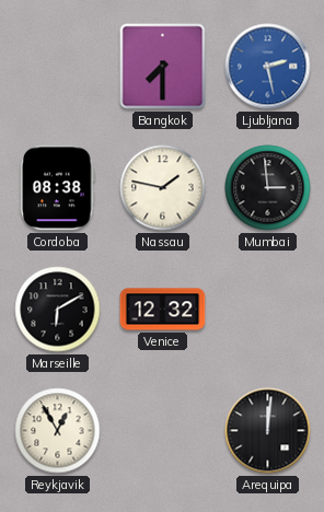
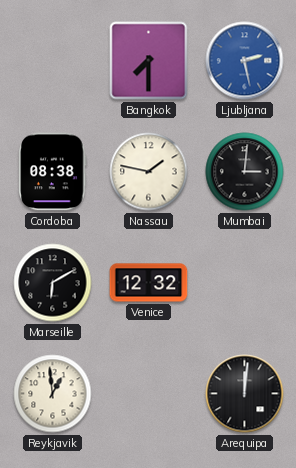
Mumbai: 2:59 -> 3:01 (245, 172)
Reykjavik: 12:55 -> 12:59 (53, 394)
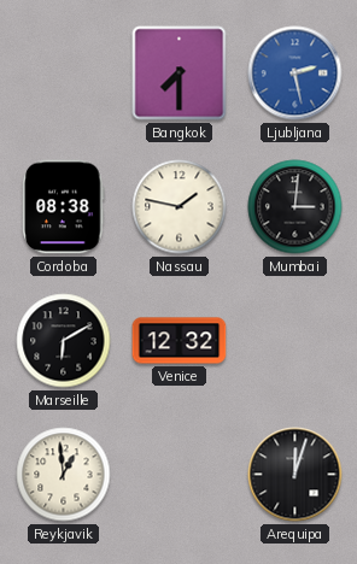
Arequipa: 12:01 -> 12:03 (295, 475)
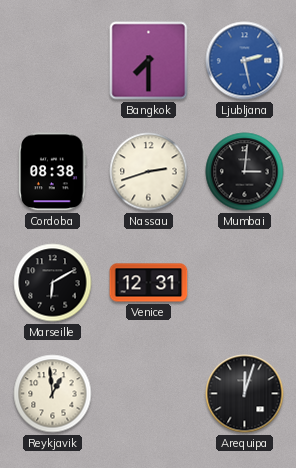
Nassau: 1:47 -> 2:42 (149, 172)
Venice: 12:32 -> 12:31 (149, 283)
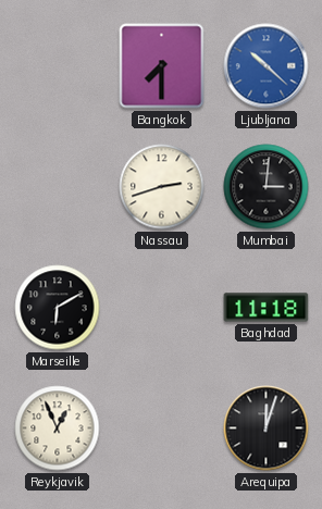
Ljubljana: 2:28 -> 10:22 (267, 66)
Cordoba: 08:38 -> none (53, 172)
Venice: 12:31 -> none (149, 283)
Baghdad: none -> 11:18 (267, 308)
Reykjavik: 12:59 -> 12:56 (58, 429)
